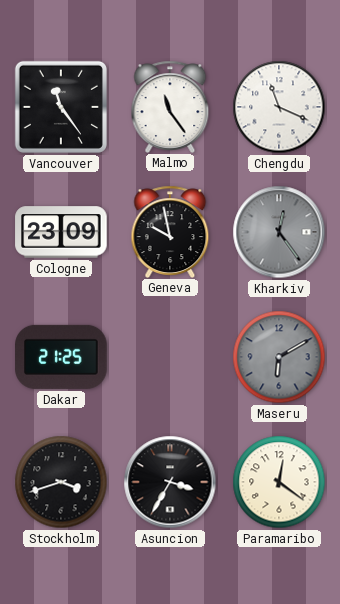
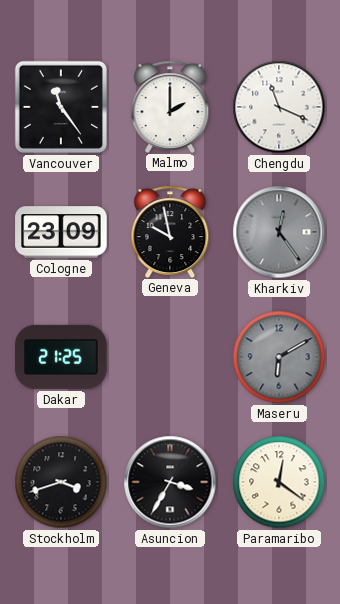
Malmo: 11:24 -> 2:00 (170, 106)
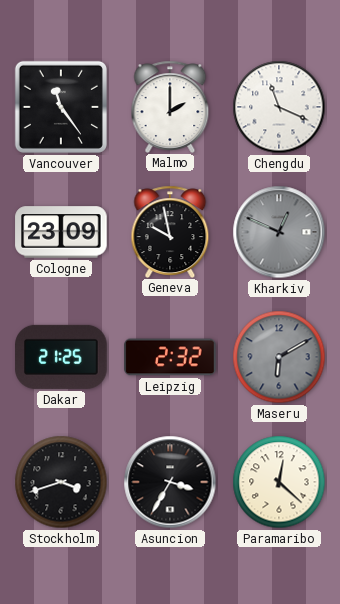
Kharkiv: 12:24 -> 12:49 (279, 232)
Leipzig: none -> 2:32 (170, 357)
Paramaribo: 12:21 -> 12:22 (279, 482)
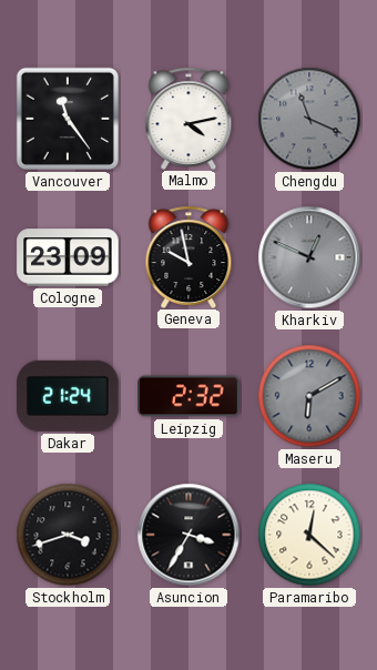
Malmo: 2:00 -> 4:13 (188, 118)
Chengdu dial: white -> grey (309, 119)
Dakar: 21:25 -> 21:24 (68, 396)
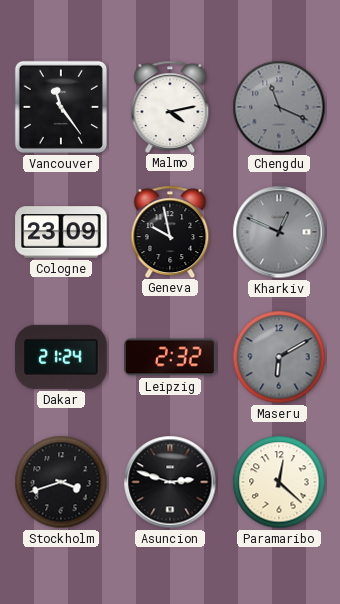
Asuncion: 3:35 -> 2:48 (170, 482)
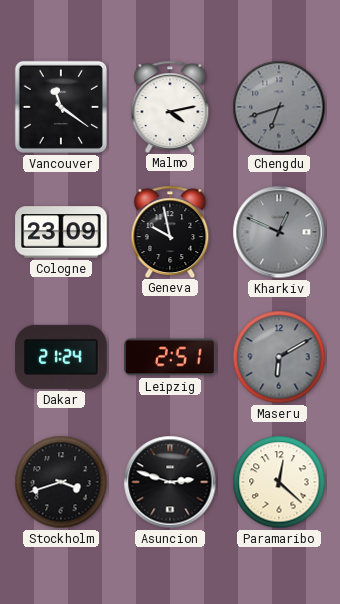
Vancouver: 11:24 -> 11:21 (61, 107)
Chengdu: 11:19 -> 6:42 (279, 107)
Leipzig: 2:32 -> 2:51 (170, 357)
